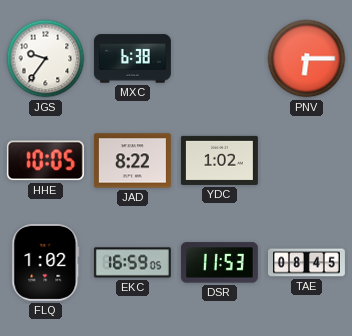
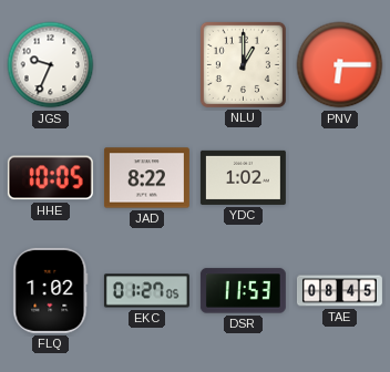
JGS: 9:36 -> 9:34 (51, 65)
MXC: 6:38 -> none (132, 59)
NLU: none -> 1:00 (243, 64)
EKC: 16:59 -> 01:27 (146, 291)
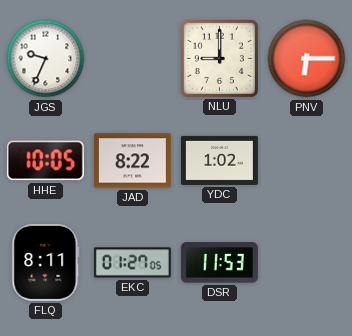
NLU: 1:00 -> 9:00 (219, 58)
FLQ: 1:02 -> 8:11 (46, 262)
TAE: 08:45 -> none (340, 291)
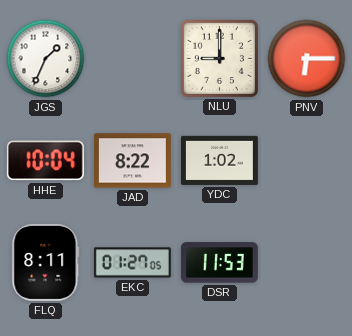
JGS: 9:34 -> 1:34 (46, 59)
HHE: 10:05 -> 10:04 (45, 161)
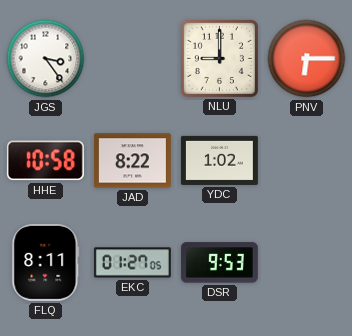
JGS: 1:34 -> 3:24 (46, 59)
HHE: 10:04 -> 10:58 (45, 161)
DSR: 11:53 -> 9:53 (219, 263)
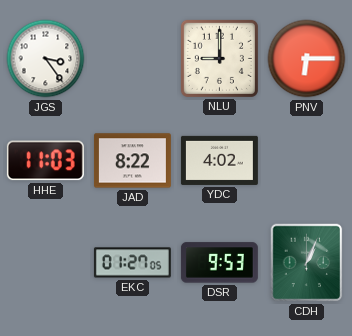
HHE: 10:58 -> 11:03 (45, 161)
YDC: 1:02 -> 4:02 (219, 160)
FLQ: 8:11 -> none (46, 262)
CDH: none -> 1:04 (307, 263)
